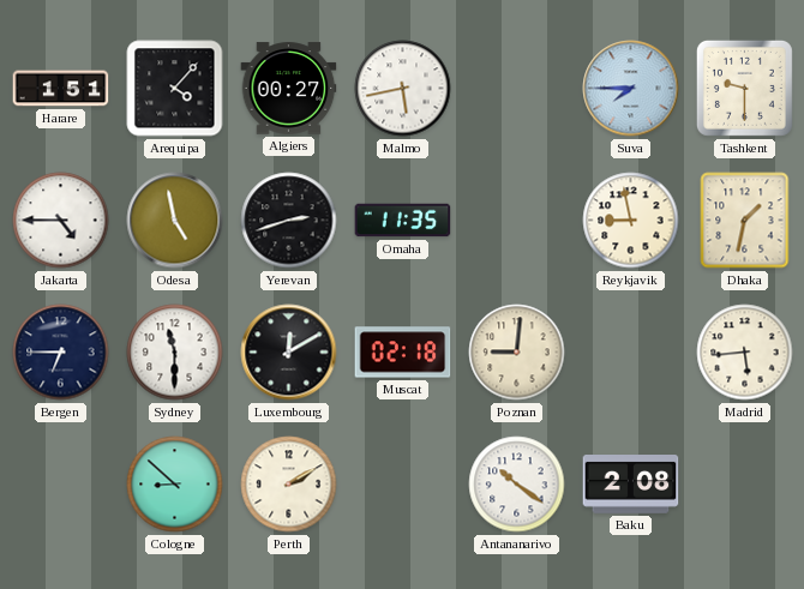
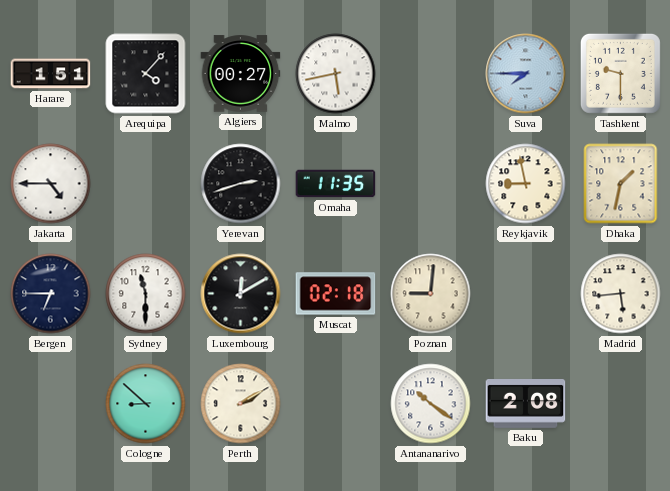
Odesa: 4:58 -> none (175, 221)
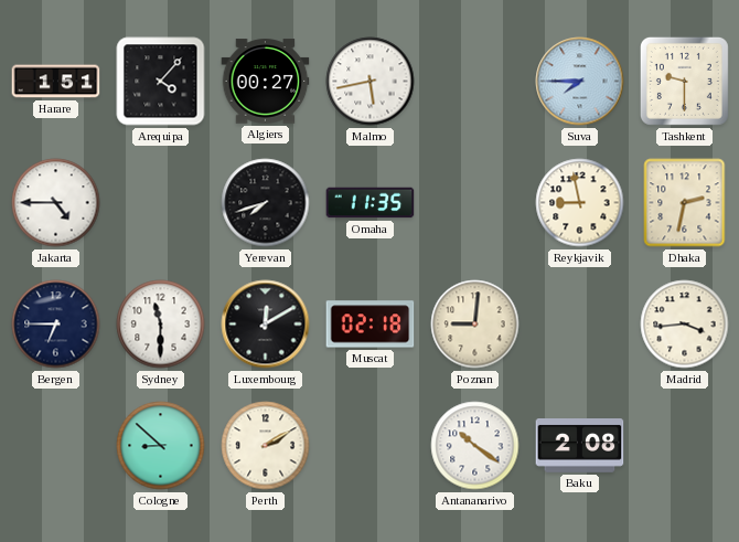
Yerevan: 2:42 -> 7:42 (266, 203)
Dhaka: 1:32 -> 2:32 (685, 203)
Madrid: 5:44 -> 3:44 (685, 325)
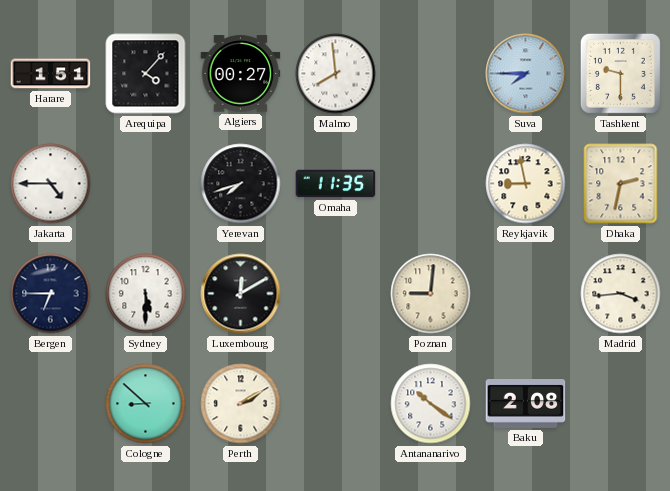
Malmo: 5:43 -> 7:59 (336, 74)
Sydney: 11:30 -> 5:30 (146, 294)
Muscat: 02:18 -> none (371, 325)
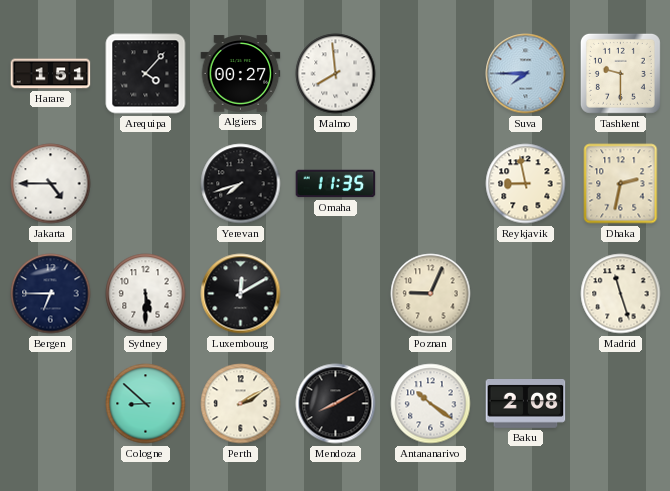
Poznan: 9:01 -> 9:04 (431, 294)
Madrid: 3:44 -> 11:27 (621, 294)
Mendoza: none -> 8:10 (336, 404)
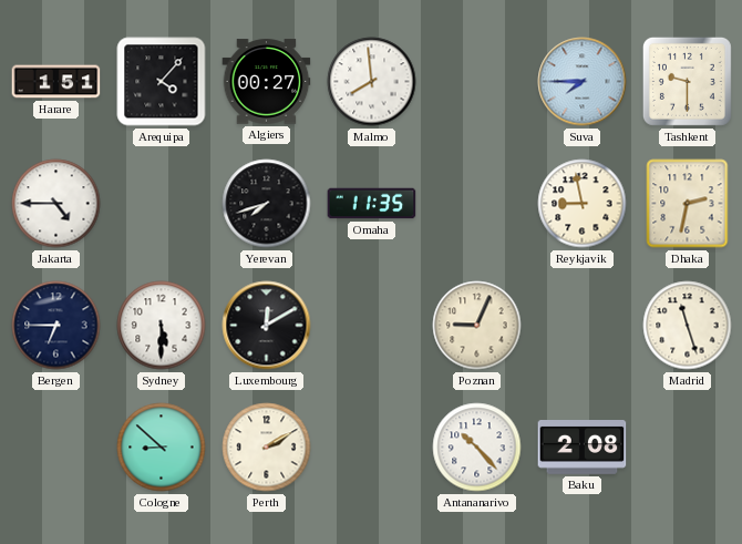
Mendoza: 8:10 -> none (336, 404)
Antananarivo: 10:21 -> 10:23 (477, 448)
